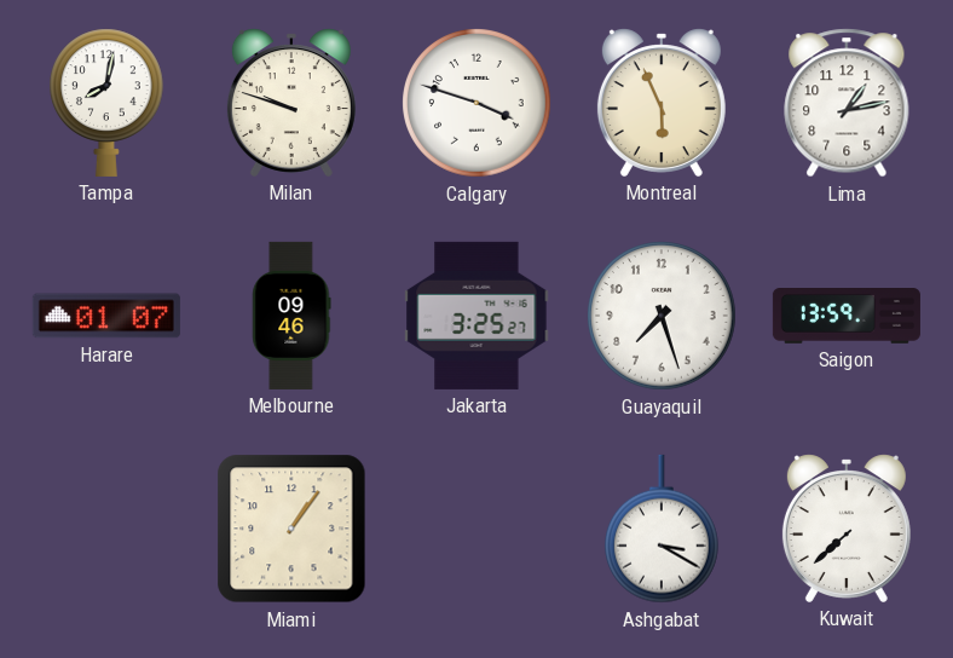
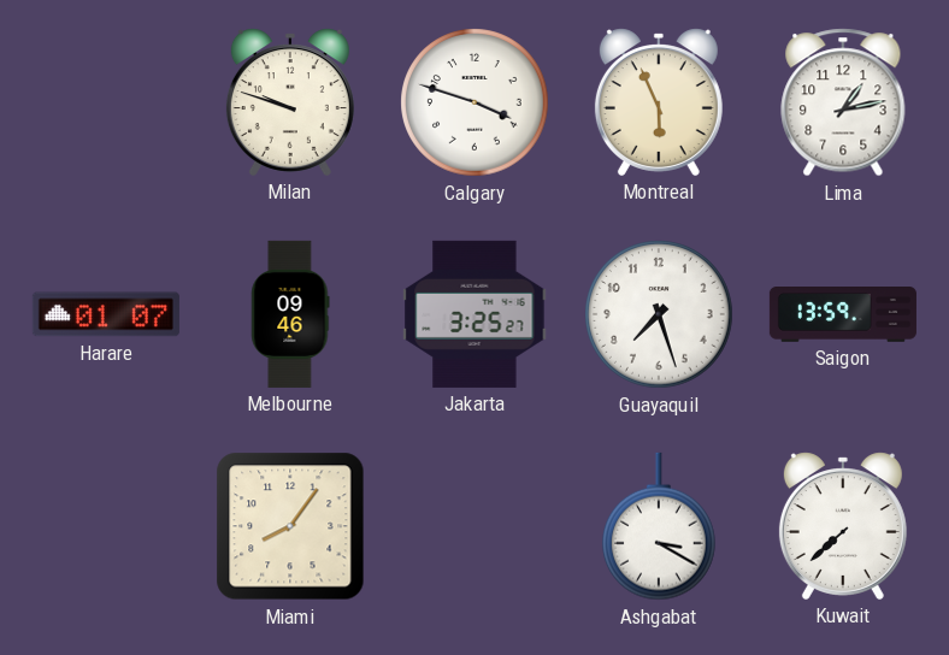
Tampa: 8:02 -> none (108, 103)
Miami: 1:06 -> 8:06 (290, 526)
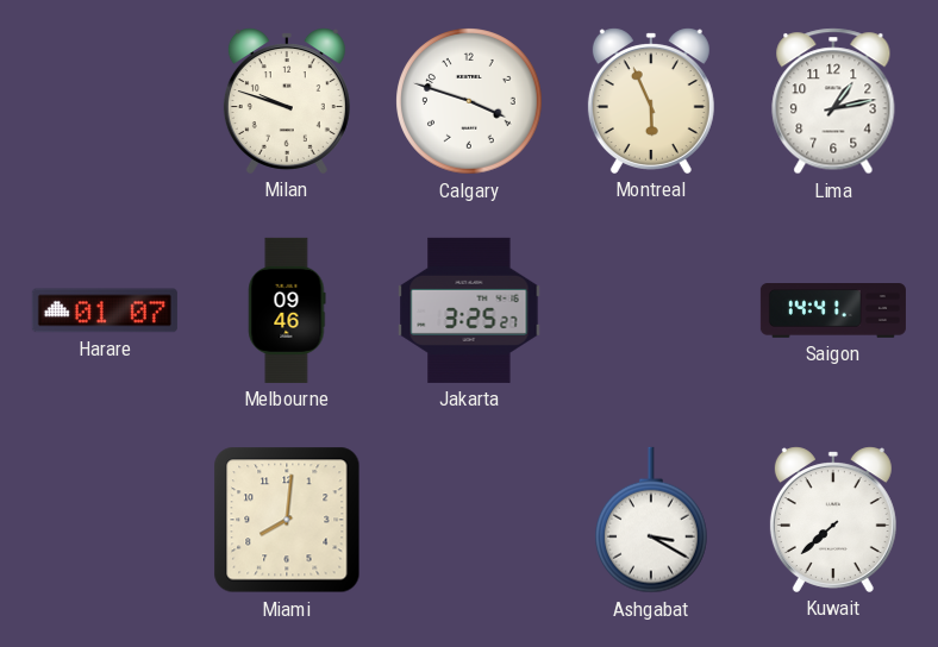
Guayaquil: 7:27 -> none (659, 314)
Saigon: 13:59 -> 14:41 (833, 312)
Miami: 8:06 -> 8:01 (287, 520)
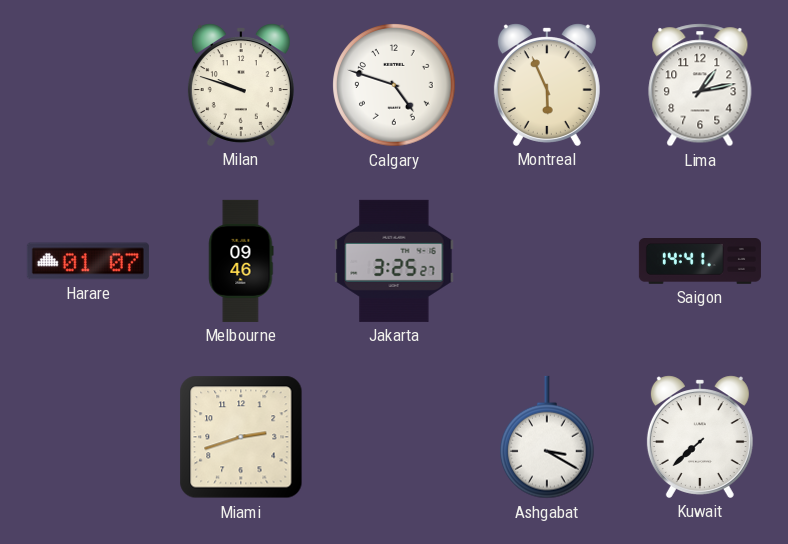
Calgary: 3:48 -> 4:48 (394, 85)
Miami: 8:01 -> 2:42 (241, 437)
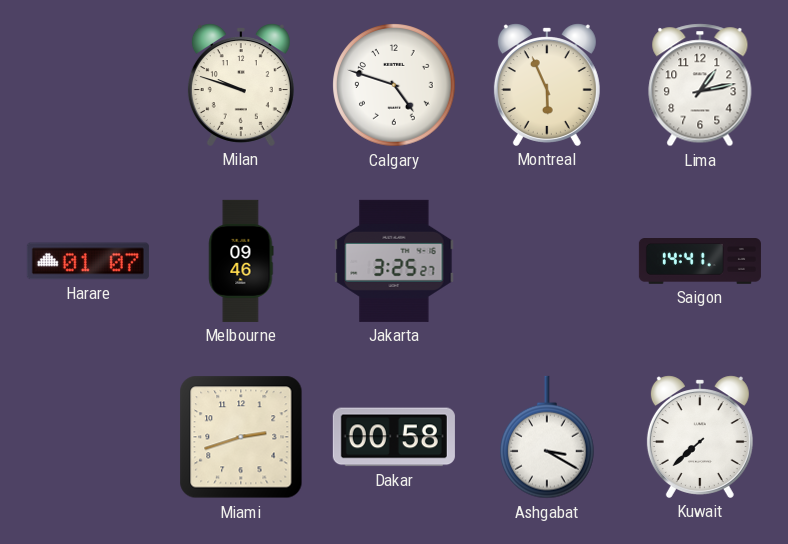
Dakar: none -> 00:58 (394, 437)
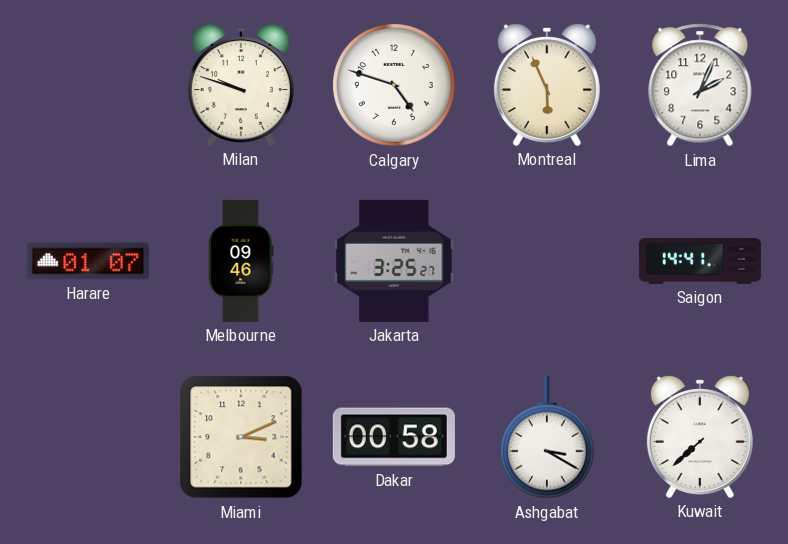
Lima: 1:13 -> 2:04 (700, 85)
Miami: 2:42 -> 3:11 (241, 437)
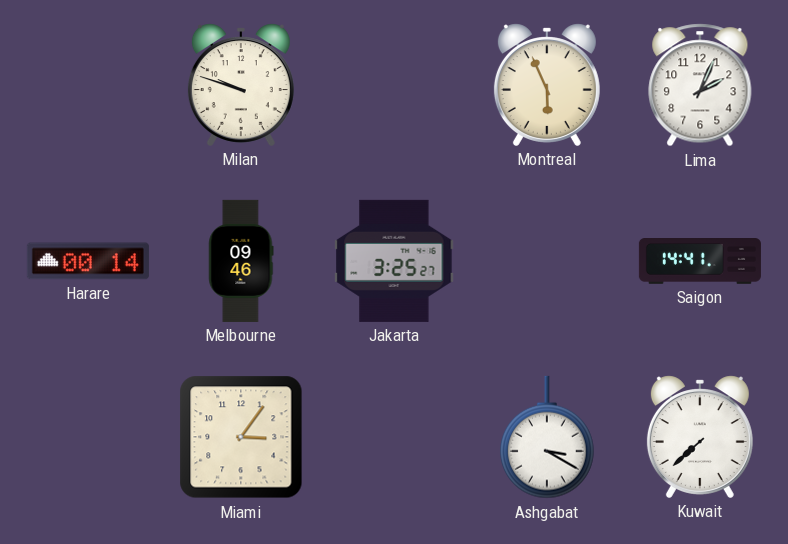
Calgary: 4:48 -> none (394, 85)
Harare: 01:07 -> 00:14 (88, 261)
Miami: 3:11 -> 3:06 (241, 437)
Dakar: 00:58 -> none (394, 437)
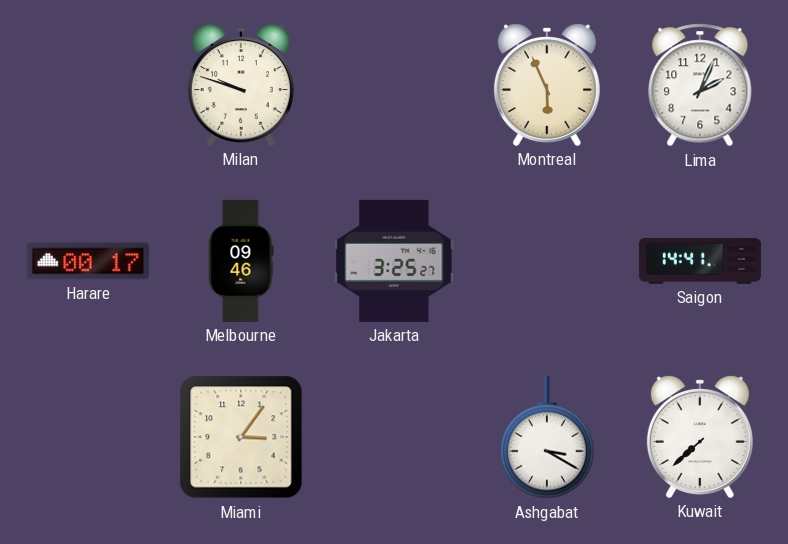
Harare: 00:14 -> 00:17 (88, 261)
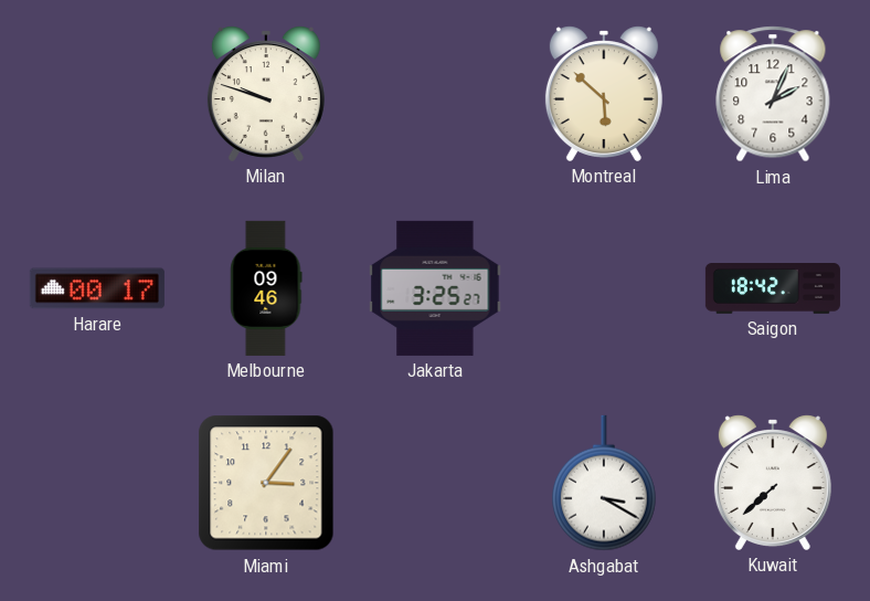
Montreal: 5:56 -> 5:52 (604, 94)
Saigon: 14:41 -> 18:42 (773, 289)
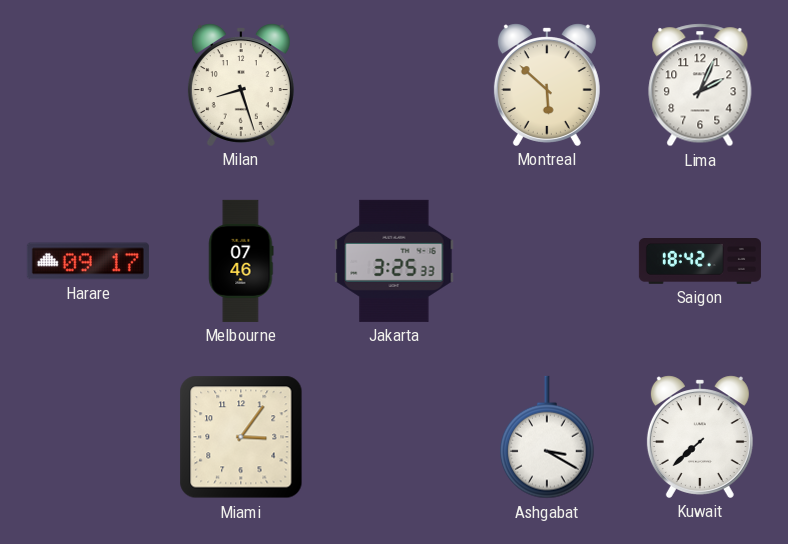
Milan: 9:48 -> 8:27 (241, 85)
Harare: 00:17 -> 09:17 (88, 261)
Melbourne: 09:46 -> 07:46 (241, 261)
Jakarta: 3:25:27 -> 3:25:33 (394, 261)
